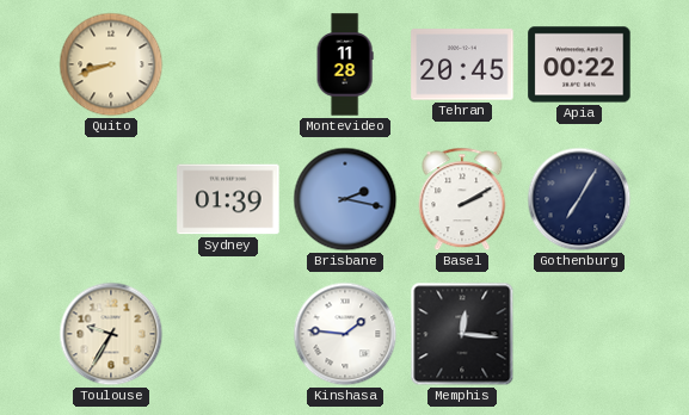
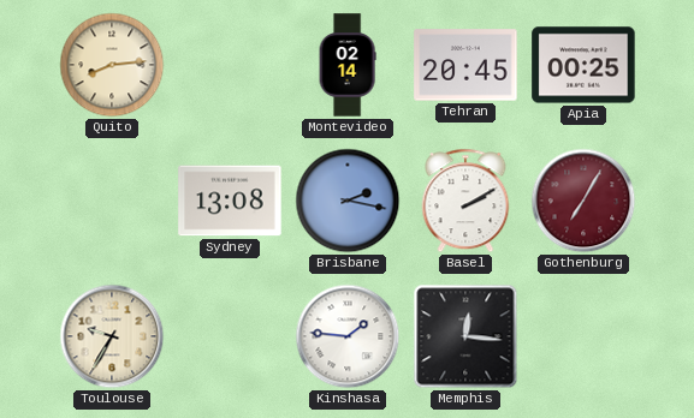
Quito: 8:42 -> 8:14 (112, 65)
Montevideo: 11:28 -> 02:14 (348, 65)
Apia: 00:22 -> 00:25 (583, 65)
Sydney: 01:39 -> 13:08 (230, 201)
Gothenburg dial: navy -> burgundy (583, 201)
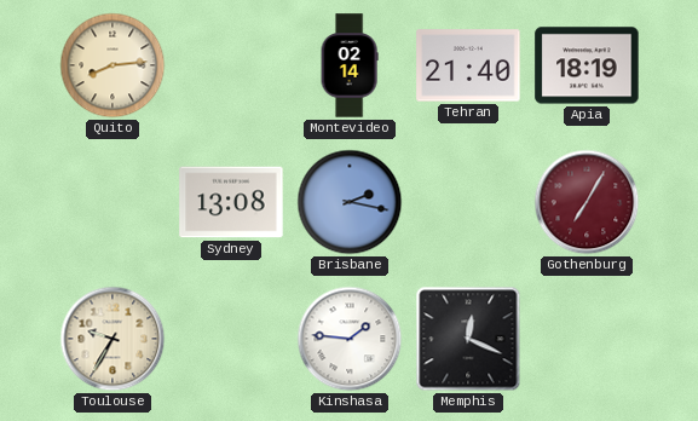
Tehran: 20:45 -> 21:40 (468, 65)
Apia: 00:25 -> 18:19 (587, 65)
Basel: 2:10 -> none (465, 201)
Memphis: 12:16 -> 12:19 (468, 339)
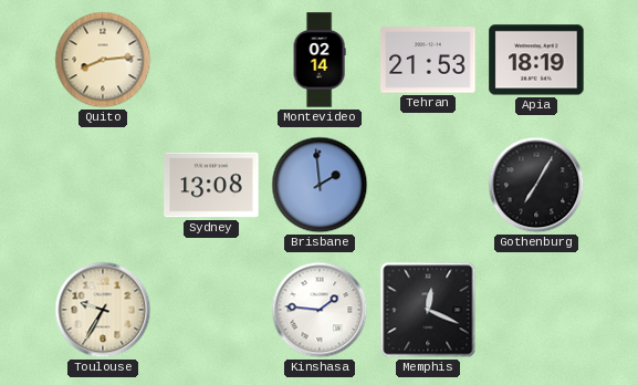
Tehran: 21:40 -> 21:53 (428, 60)
Brisbane: 2:17 -> 1:59 (320, 185)
Gothenburg dial: burgundy -> black (536, 185)
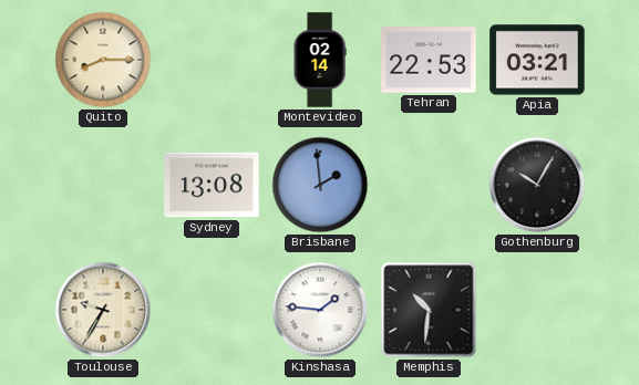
Quito: 8:14 -> 8:15 (103, 60)
Tehran: 21:53 -> 22:53 (429, 60)
Apia: 18:19 -> 03:21 (537, 60)
Gothenburg: 7:05 -> 10:05 (537, 185)
Memphis: 12:19 -> 10:31 (429, 310)
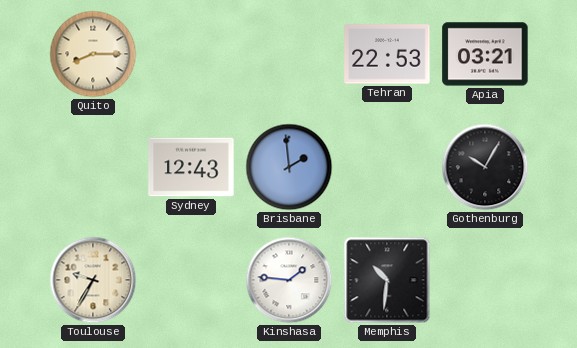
Montevideo: 02:14 -> none (320, 60)
Sydney: 13:08 -> 12:43 (191, 167)
